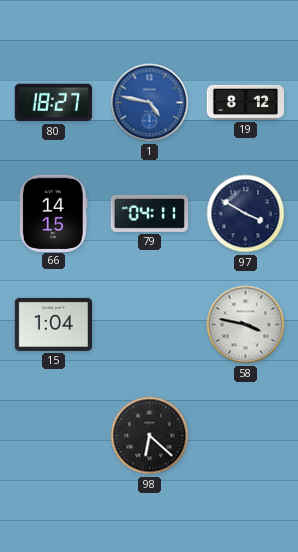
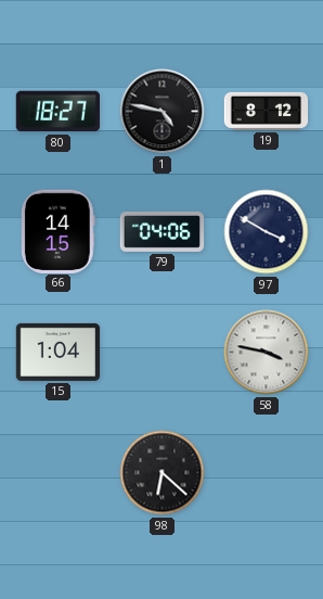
1 dial: blue -> black (163, 112)
79: 04:11 -> 04:06 (163, 231)
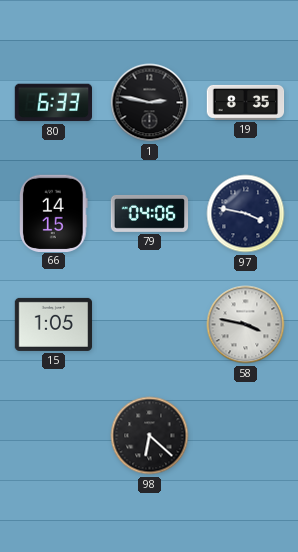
80: 18:27 -> 6:33 (53, 103)
1: 4:47 -> 2:47 (150, 103)
19: 8:12 -> 8:35 (246, 102)
97: 3:50 -> 3:47 (246, 214)
15: 1:04 -> 1:05 (54, 324)
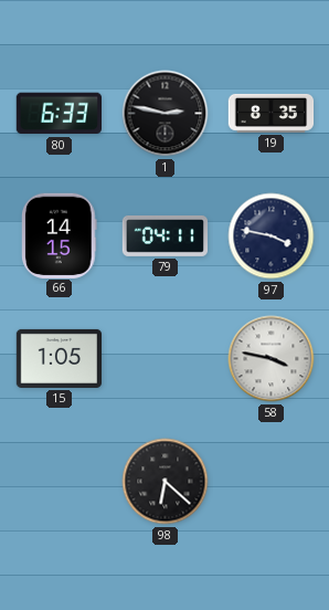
79: 04:06 -> 04:11 (166, 235)
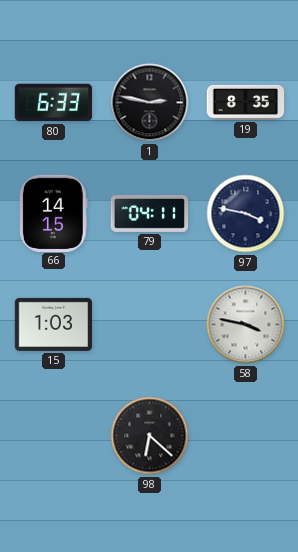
15: 1:05 -> 1:03 (54, 324)
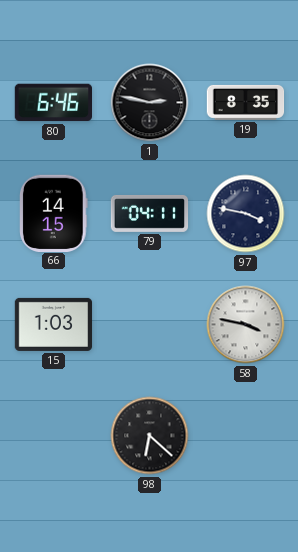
80: 6:33 -> 6:46 (53, 103)
